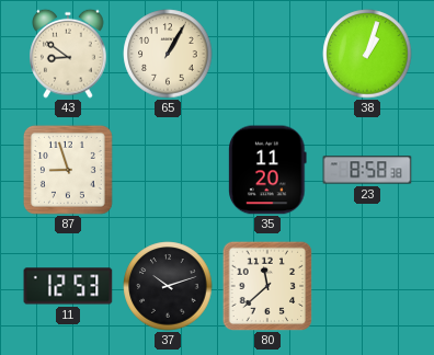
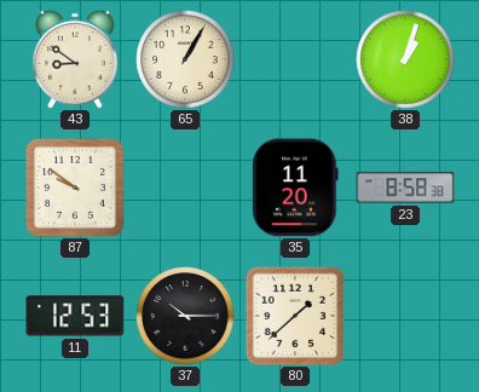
87: 8:57 -> 9:51 (75, 188)
37: 10:12 -> 10:15 (185, 316)
80: 11:38 -> 1:38 (295, 316)
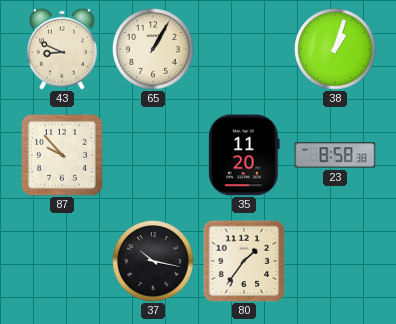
43: 8:51 -> 8:49 (62, 49)
87: 9:51 -> 9:53 (62, 155)
11: 12:53 -> none (75, 316)
37: 10:15 -> 10:17 (153, 261)
80: 1:38 -> 1:36 (244, 261)
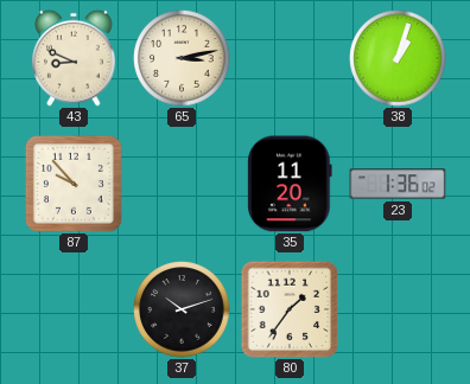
65: 1:05 -> 3:13 (182, 58)
23: 8:58 -> 1:36 (398, 184)
37: 10:17 -> 10:12 (182, 309)
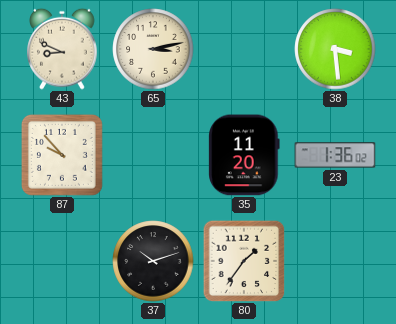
38: 1:03 -> 3:29 (335, 49)
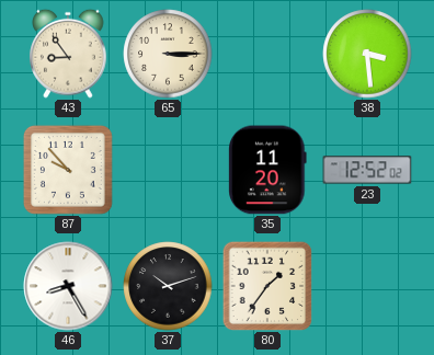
43: 8:49 -> 8:54 (68, 54)
65: 3:13 -> 3:15 (168, 54)
23: 1:36 -> 12:52 (367, 170)
46: none -> 8:25 (68, 286)
